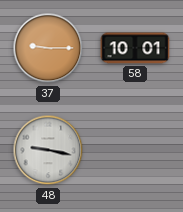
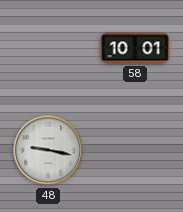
37: 9:15 -> none (48, 48)
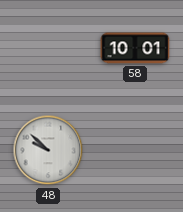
48: 9:17 -> 9:52 (48, 150)
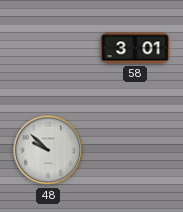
58: 10:01 -> 3:01 (135, 48)
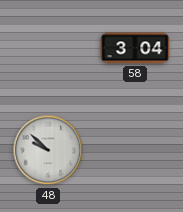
58: 3:01 -> 3:04 (135, 48)
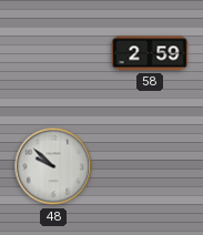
58: 3:04 -> 2:59 (150, 53)
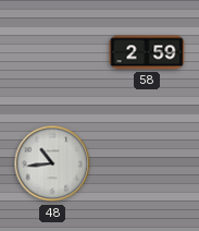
48: 9:52 -> 10:44 (52, 163)
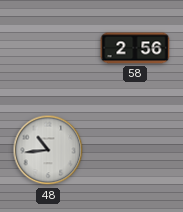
58: 2:59 -> 2:56 (135, 48)
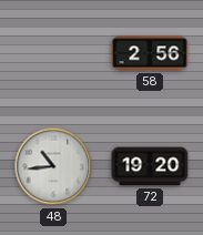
72: none -> 19:20 (150, 166)
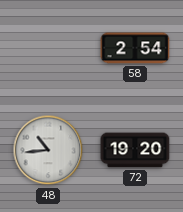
58: 2:56 -> 2:54 (135, 48)
